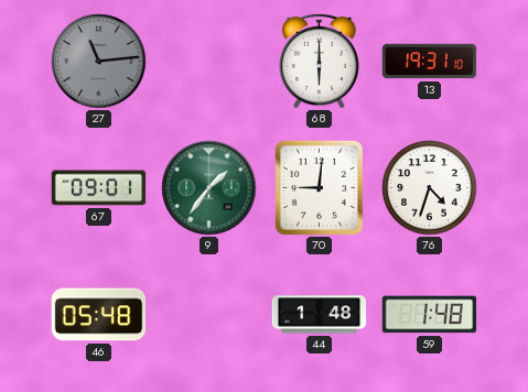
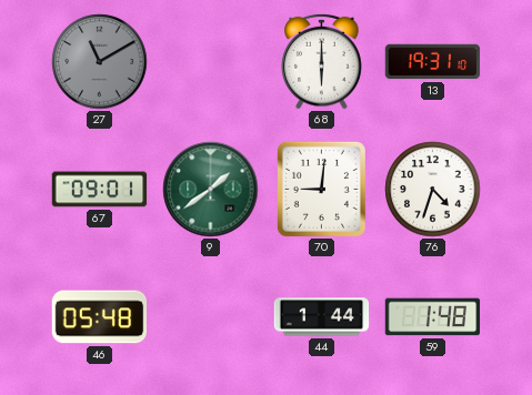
27: 11:14 -> 11:10 (100, 62)
9: 1:36 -> 1:39 (211, 190)
44: 1:48 -> 1:44 (322, 317)
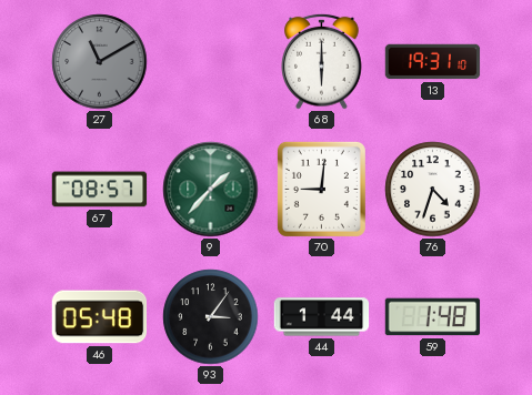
67: 09:01 -> 08:57 (100, 190)
9: 1:39 -> 1:37 (211, 190)
93: none -> 3:06 (211, 317)
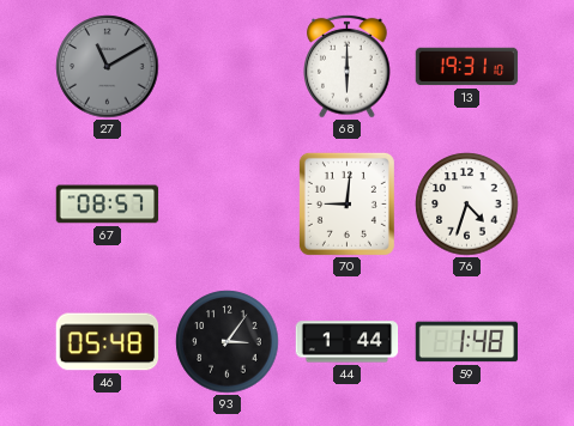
9: 1:37 -> none (211, 190)
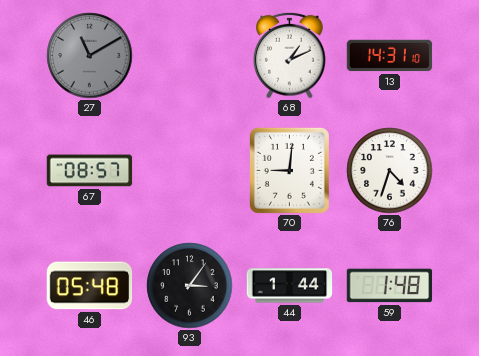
68: 6:00 -> 1:11 (290, 55)
13: 19:31 -> 14:31 (390, 56)
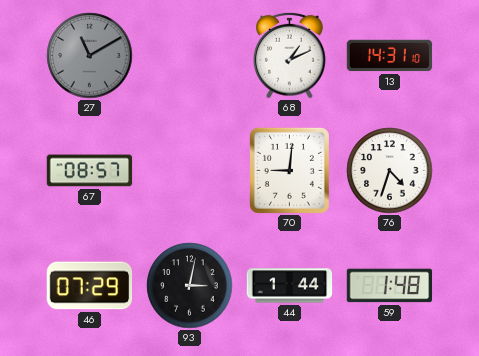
46: 05:48 -> 07:29 (90, 286)
93: 3:06 -> 3:02 (190, 286)
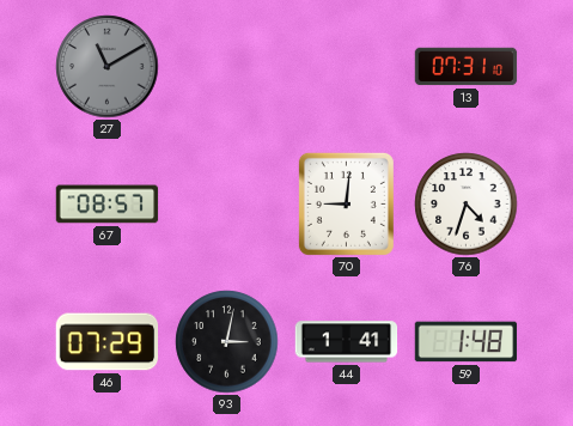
68: 1:11 -> none (290, 55)
13: 14:31 -> 07:31 (467, 67)
44: 1:44 -> 1:41 (347, 342)
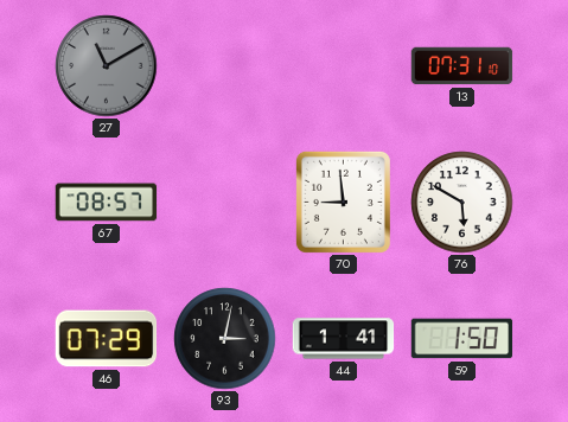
70: 9:01 -> 8:59 (343, 202)
76: 4:33 -> 5:50 (462, 203)
59: 1:48 -> 1:50 (462, 339)
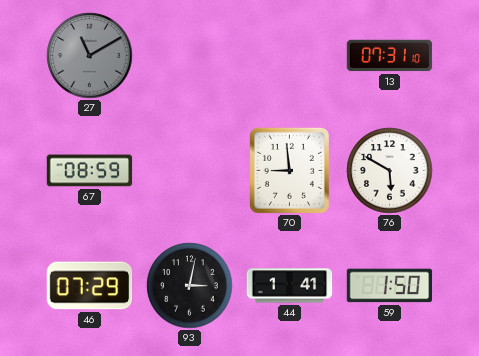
67: 08:57 -> 08:59 (90, 171)
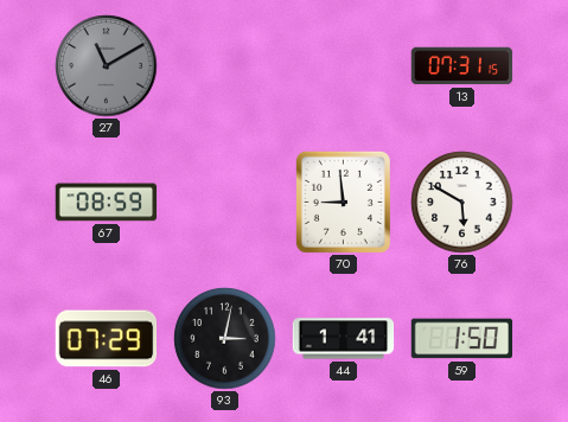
13: 07:31:10 -> 07:31:15 (462, 66)
